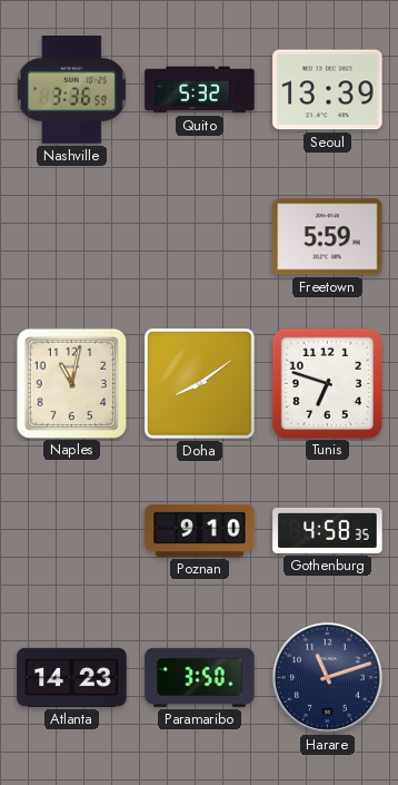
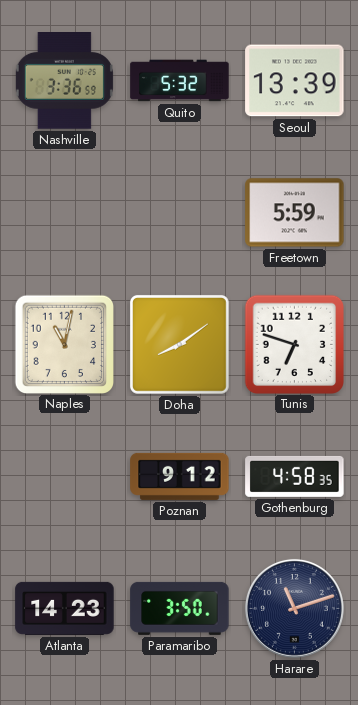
Poznan: 9:10 -> 9:12 (180, 476)
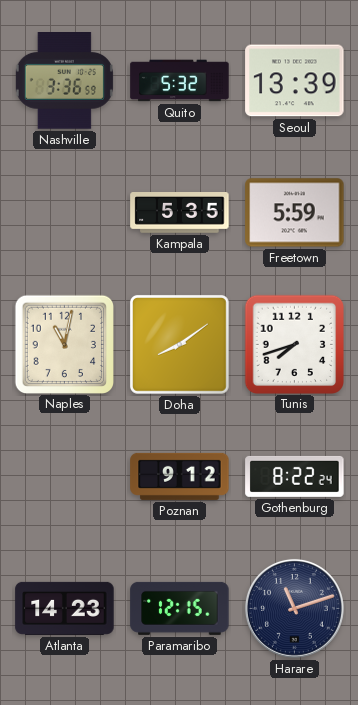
Kampala: none -> 5:35 (180, 213)
Tunis: 6:48 -> 7:42 (294, 344)
Gothenburg: 4:58 -> 8:22 (295, 476)
Paramaribo: 3:50 -> 12:15 (180, 608)
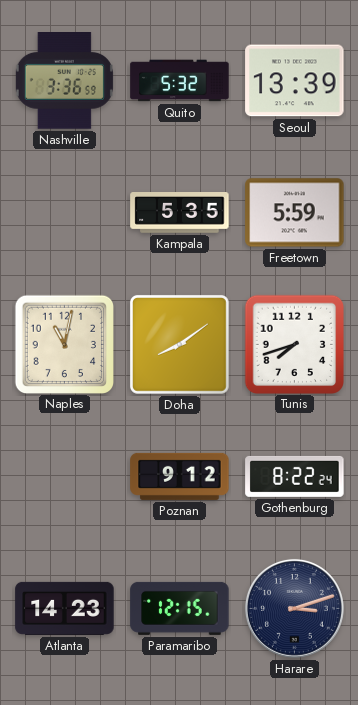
Harare: 11:12 -> 3:12 (294, 608)
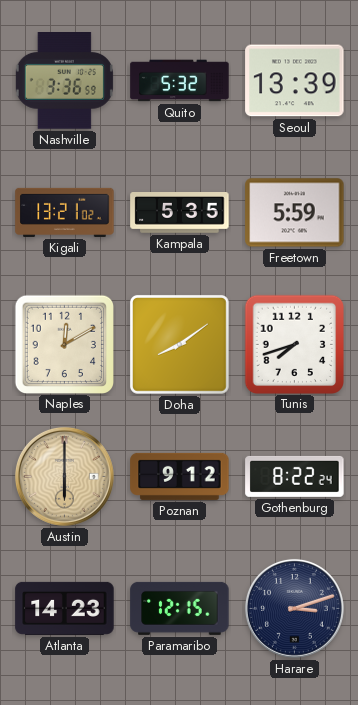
Kigali: none -> 13:21 (65, 212)
Naples: 11:02 -> 12:10 (64, 344)
Austin: none -> 6:00 (64, 476)
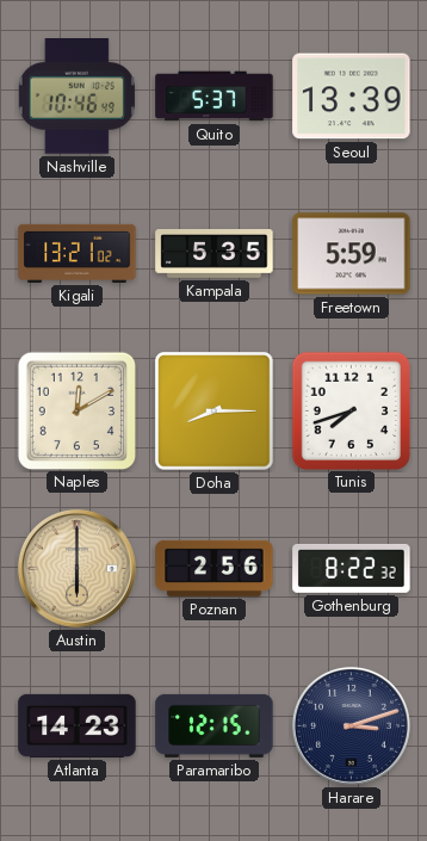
Nashville: 3:36 -> 10:46 (76, 97)
Quito: 5:32 -> 5:37 (215, 97)
Doha: 8:09 -> 8:15 (213, 410)
Poznan: 9:12 -> 2:56 (215, 568)
Gothenburg: 8:22:24 -> 8:22:32 (352, 568)
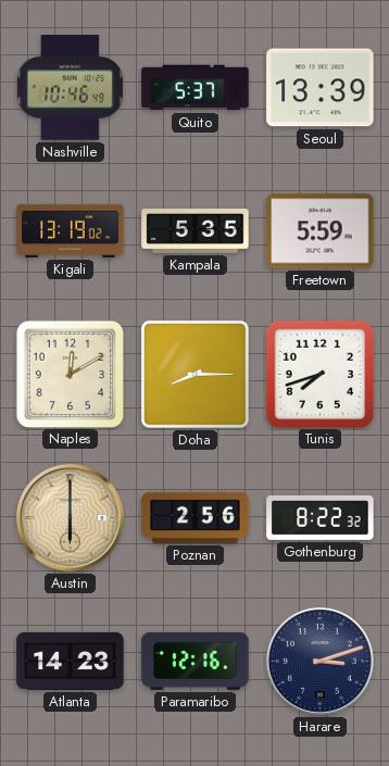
Kigali: 13:21 -> 13:19 (71, 230)
Paramaribo: 12:15 -> 12:16 (196, 661)
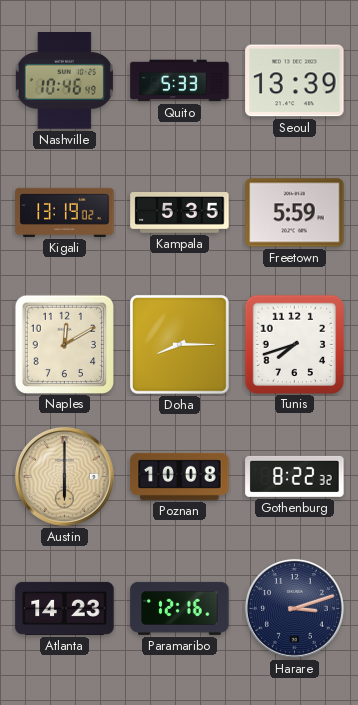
Quito: 5:37 -> 5:33 (180, 81)
Poznan: 2:56 -> 10:08 (180, 476)
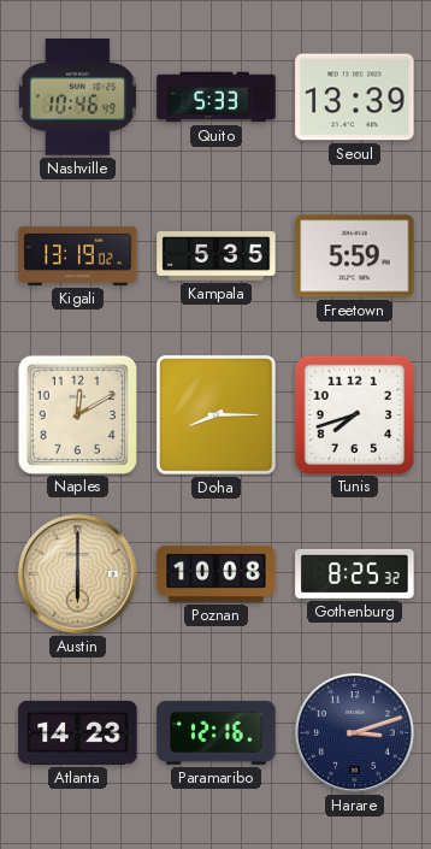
Gothenburg: 8:22 -> 8:25 (355, 573)
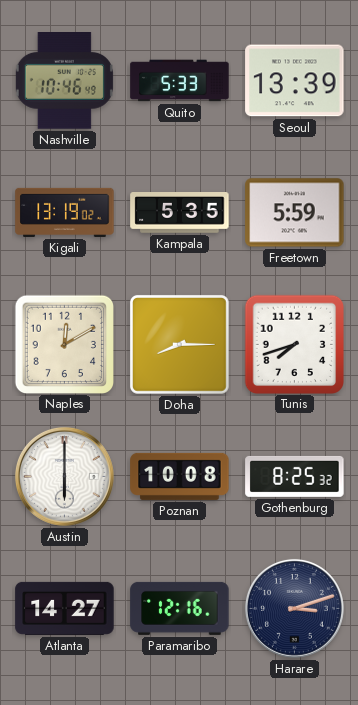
Austin dial: champagne -> white (64, 476)
Atlanta: 14:23 -> 14:27 (65, 608)
